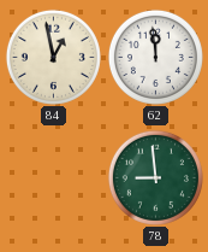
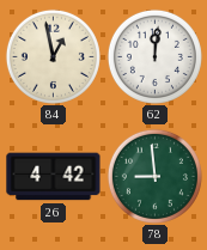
62: 11:59 -> 12:01 (154, 56)
26: none -> 4:42 (54, 177)
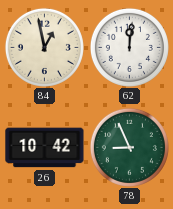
26: 4:42 -> 10:42 (45, 148)
78: 8:59 -> 8:56 (129, 147)
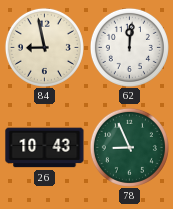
84: 12:58 -> 8:58 (44, 47)
26: 10:42 -> 10:43 (45, 148)
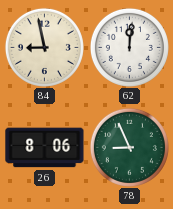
26: 10:43 -> 8:06 (45, 148)
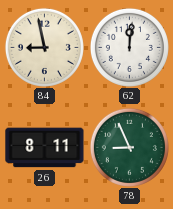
26: 8:06 -> 8:11 (45, 148)
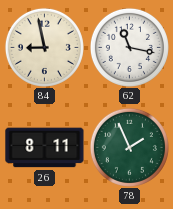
62: 12:01 -> 11:17 (129, 47)
78: 8:56 -> 1:56 (129, 147)
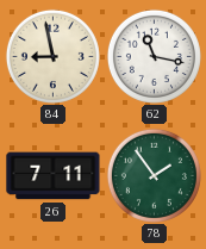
26: 8:11 -> 7:11 (54, 176)
78: 1:56 -> 1:54 (154, 175)
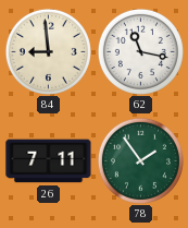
84: 8:58 -> 8:59 (48, 51)
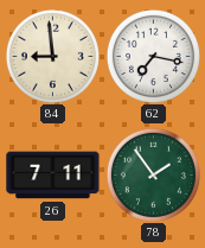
62: 11:17 -> 7:17 (153, 56)
